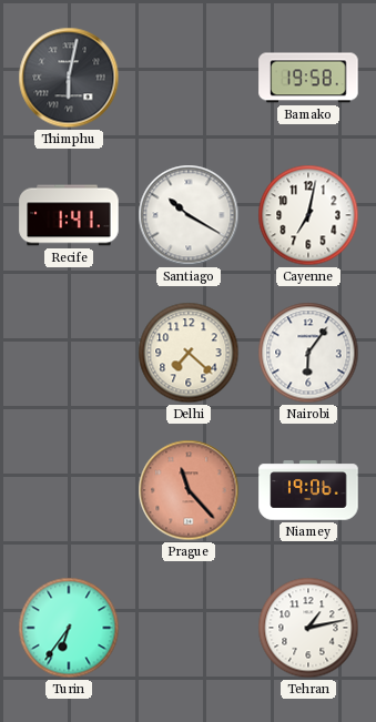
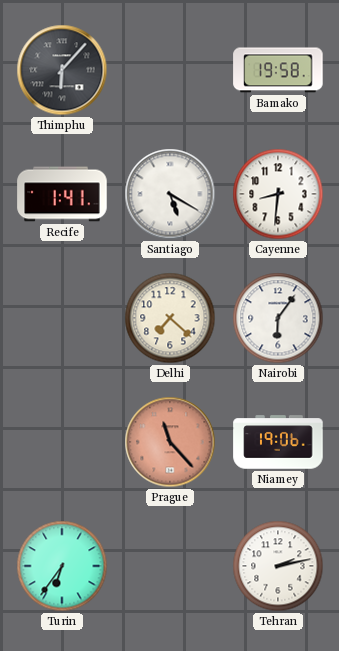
Thimphu: 6:02 -> 6:07 (62, 70)
Santiago: 10:20 -> 5:20 (170, 194)
Cayenne: 7:02 -> 8:31 (278, 194)
Tehran: 1:13 -> 2:13 (278, 566)
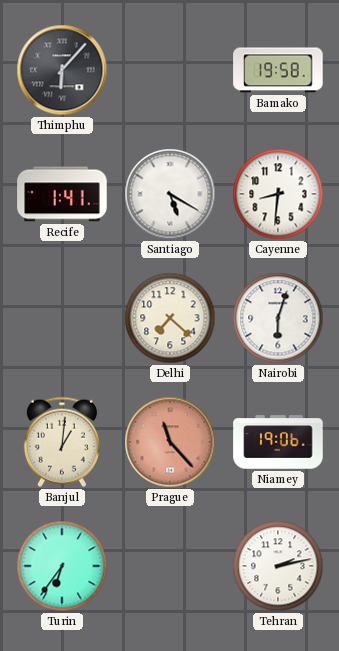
Nairobi: 6:06 -> 6:03 (278, 318)
Banjul: none -> 1:01 (62, 442)
